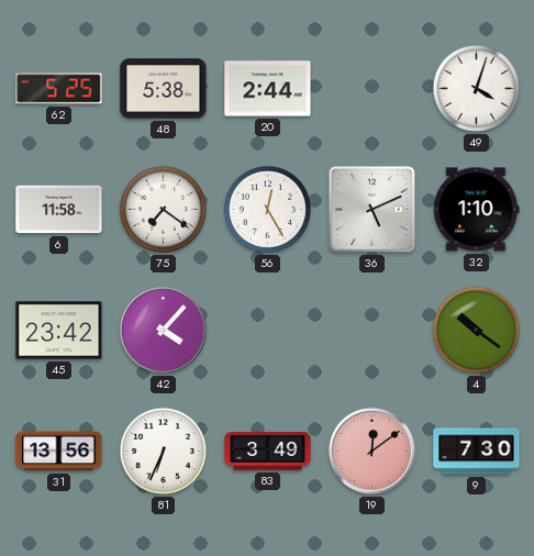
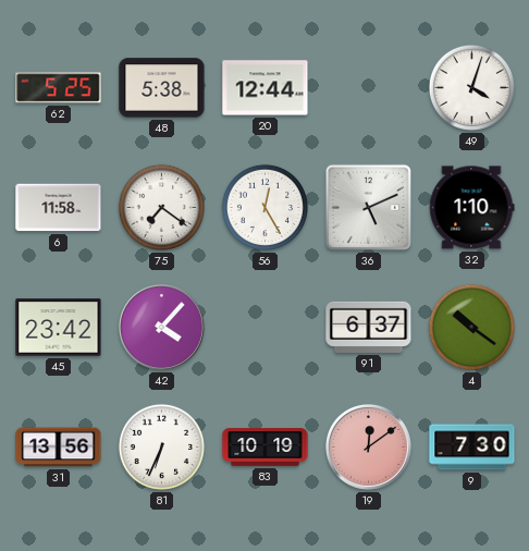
20: 2:44 -> 12:44 (266, 88)
91: none -> 6:37 (369, 327)
83: 3:49 -> 10:19 (266, 448)
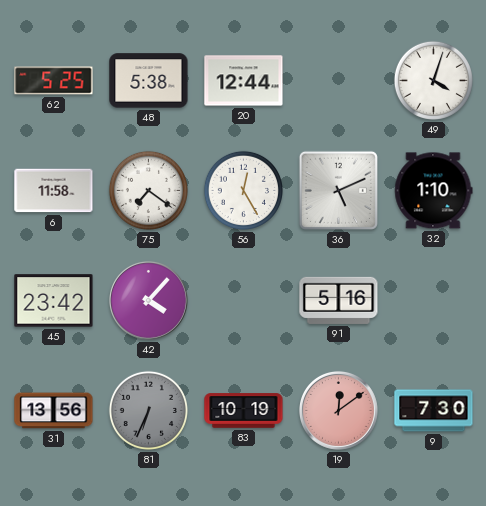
91: 6:37 -> 5:16 (339, 300)
4: 10:21 -> none (471, 327)
81 dial: white -> grey (148, 410)
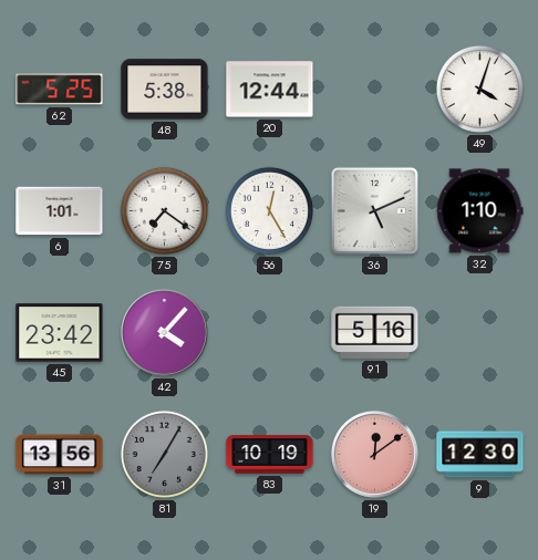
6: 11:58 -> 1:01 (60, 211)
81: 6:34 -> 7:05 (164, 454)
9: 7:30 -> 12:30 (480, 455)
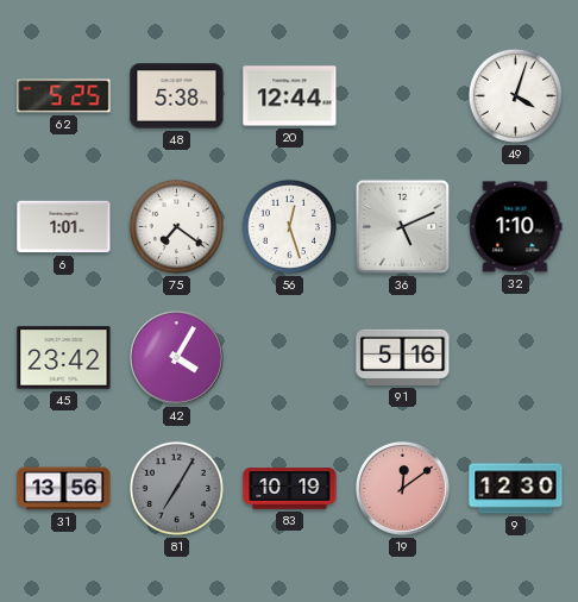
56: 12:25 -> 12:27 (289, 226)
42: 4:07 -> 4:05 (176, 357)
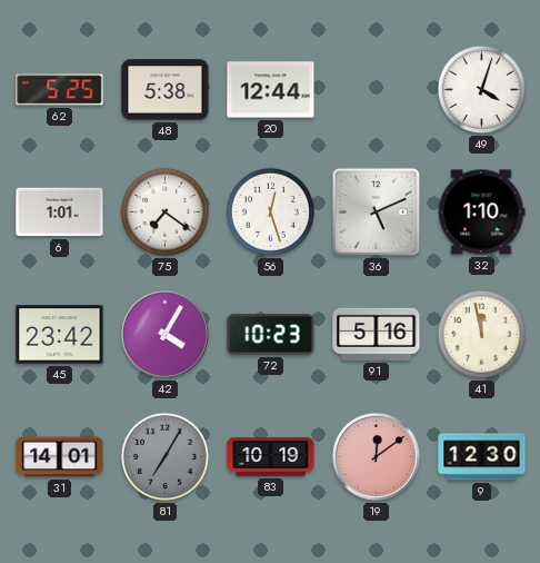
72: none -> 10:23 (271, 335)
41: none -> 11:58 (481, 334)
31: 13:56 -> 14:01 (60, 457)
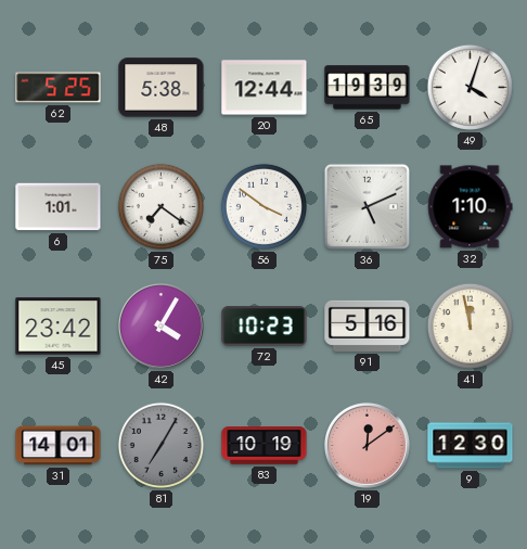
65: none -> 19:39 (368, 88)
56: 12:27 -> 3:51 (263, 206)
